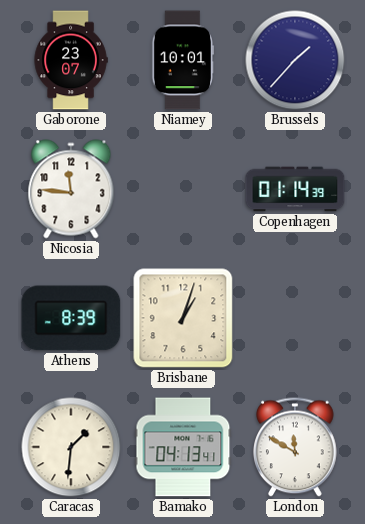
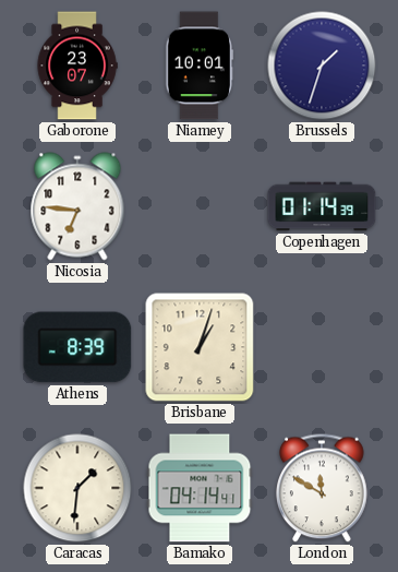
Brussels: 1:37 -> 1:33 (322, 65)
Nicosia: 11:46 -> 6:46 (77, 206)
Bamako: 04:13 -> 04:14 (200, 488)
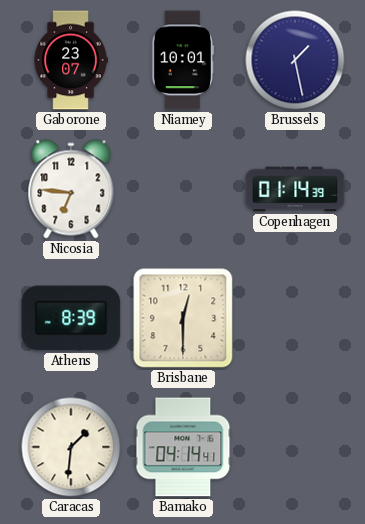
Brussels: 1:33 -> 1:28 (295, 60)
Brisbane: 1:03 -> 12:30 (183, 318)
London: 11:50 -> none (323, 488)
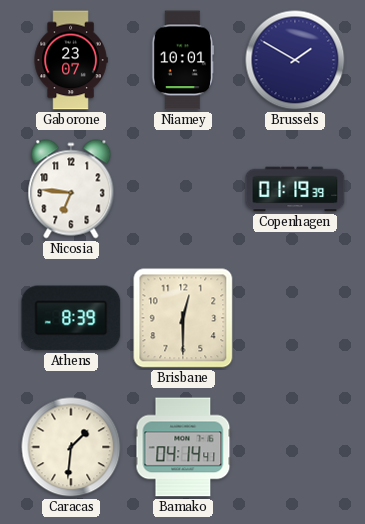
Brussels: 1:28 -> 1:50 (295, 60)
Copenhagen: 01:14 -> 01:19 (295, 189)
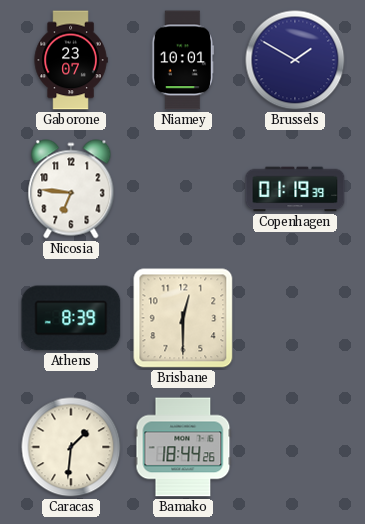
Bamako: 04:14 -> 18:44 (183, 447)
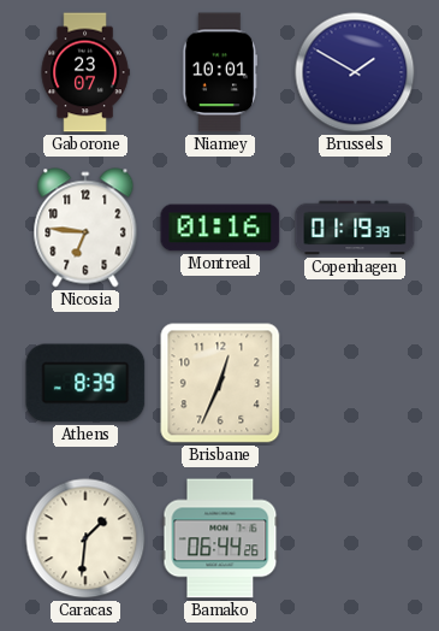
Montreal: none -> 01:16 (220, 228)
Brisbane: 12:30 -> 12:34 (220, 383)
Bamako: 18:44 -> 06:44 (220, 538)
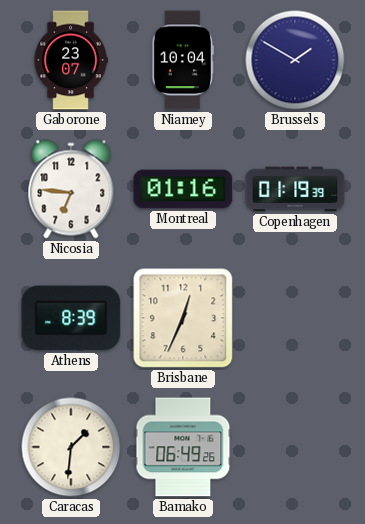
Niamey: 10:01 -> 10:04 (183, 60)
Bamako: 06:44 -> 06:49 (183, 447)
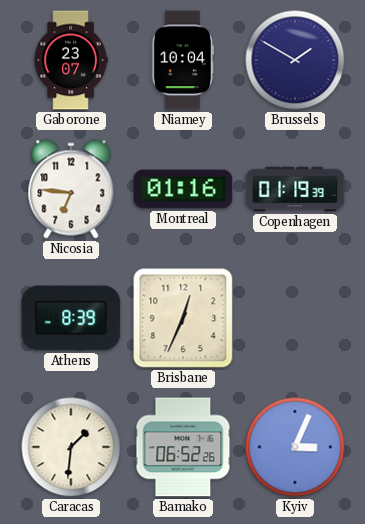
Bamako: 06:49 -> 06:52 (183, 447)
Kyiv: none -> 3:04 (295, 447)
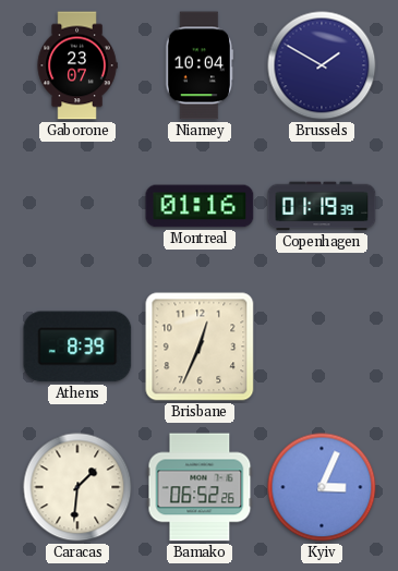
Nicosia: 6:46 -> none (71, 189)
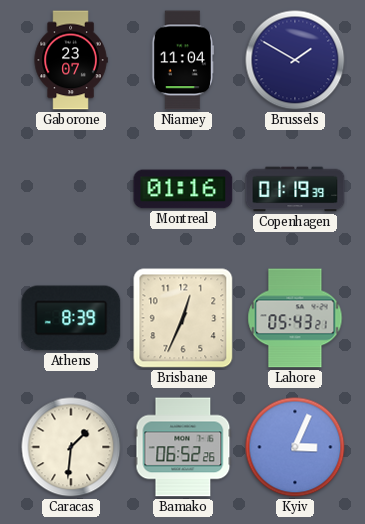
Niamey: 10:04 -> 11:04 (183, 60)
Lahore: none -> 05:43 (295, 318)
